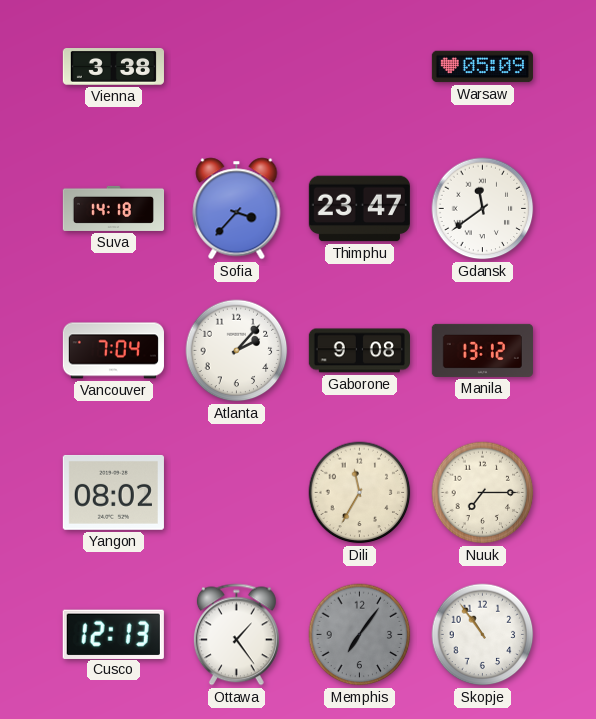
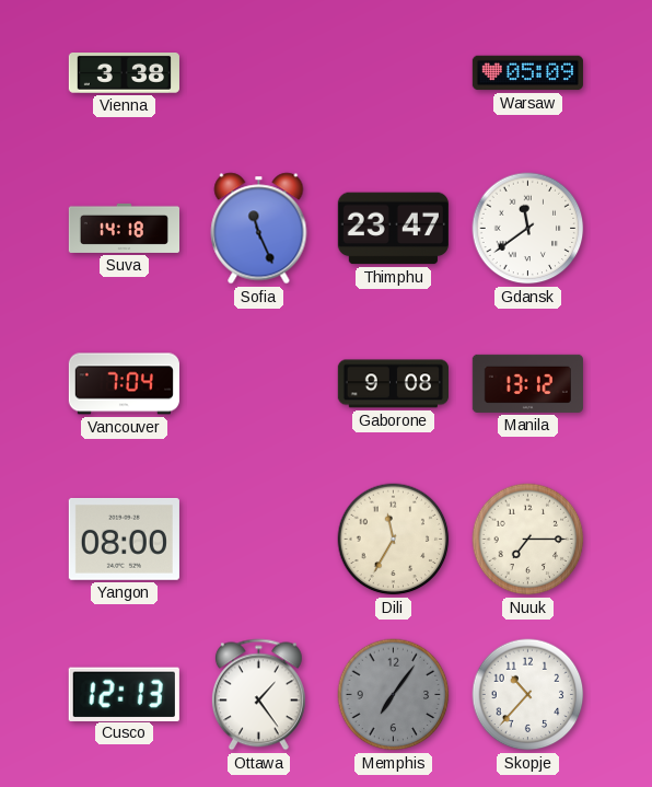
Sofia: 3:37 -> 11:26 (259, 229)
Atlanta: 2:07 -> none (237, 351)
Yangon: 08:02 -> 08:00 (124, 539)
Skopje: 10:54 -> 10:37 (528, 695)
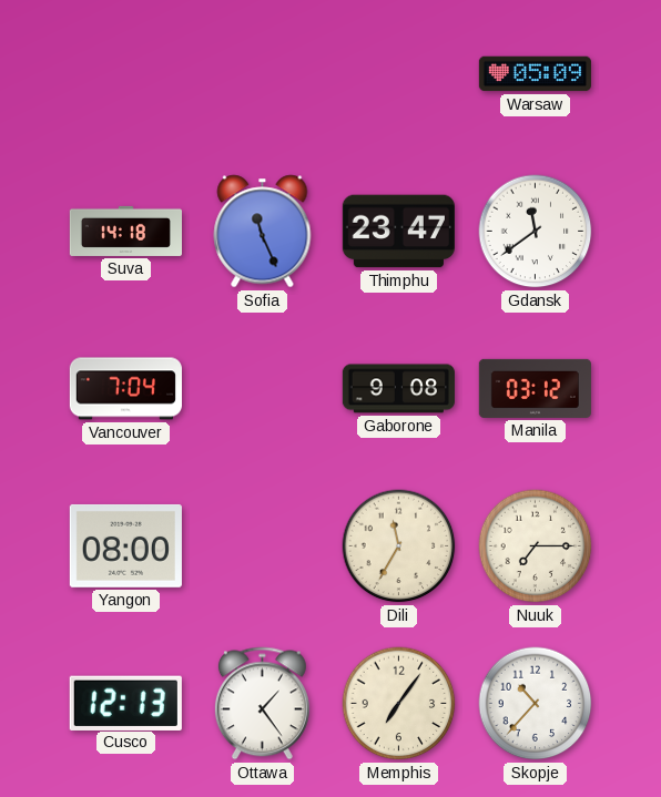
Vienna: 3:38 -> none (124, 73)
Manila: 13:12 -> 03:12 (535, 388)
Memphis dial: grey -> cream (399, 704)
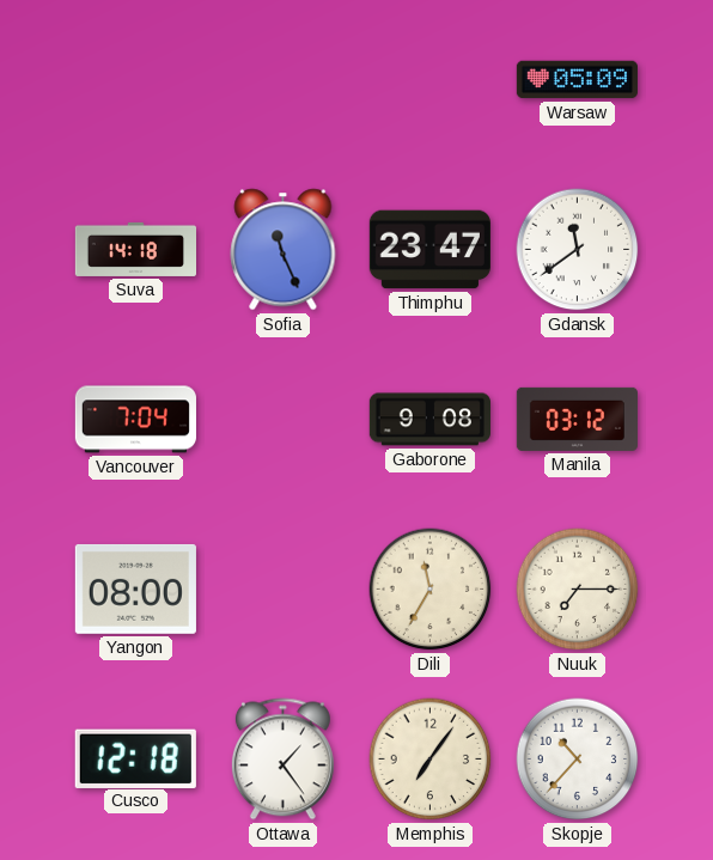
Cusco: 12:13 -> 12:18 (135, 758)
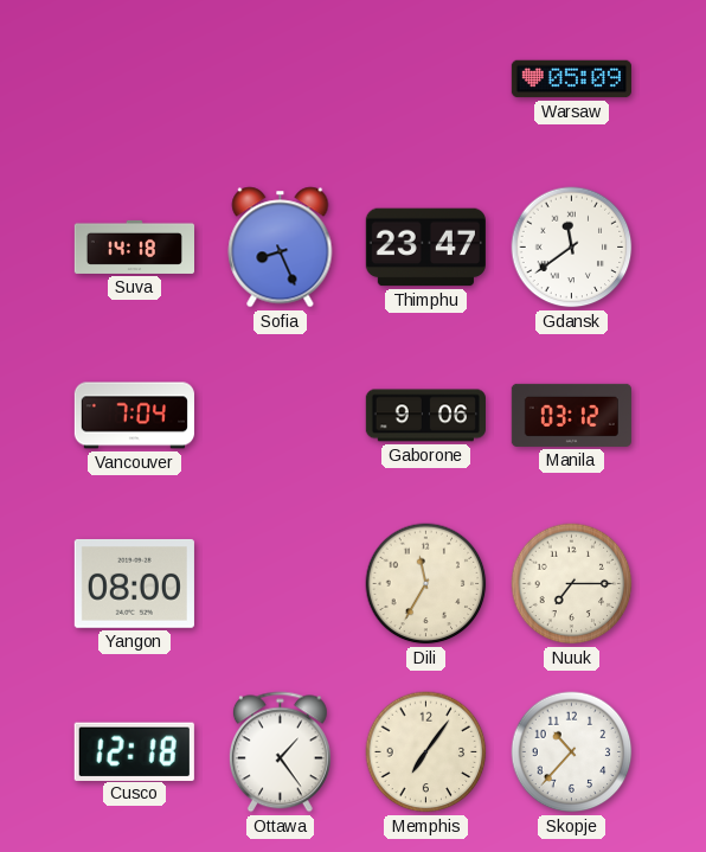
Sofia: 11:26 -> 8:26 (281, 248)
Gaborone: 9:08 -> 9:06 (425, 416)
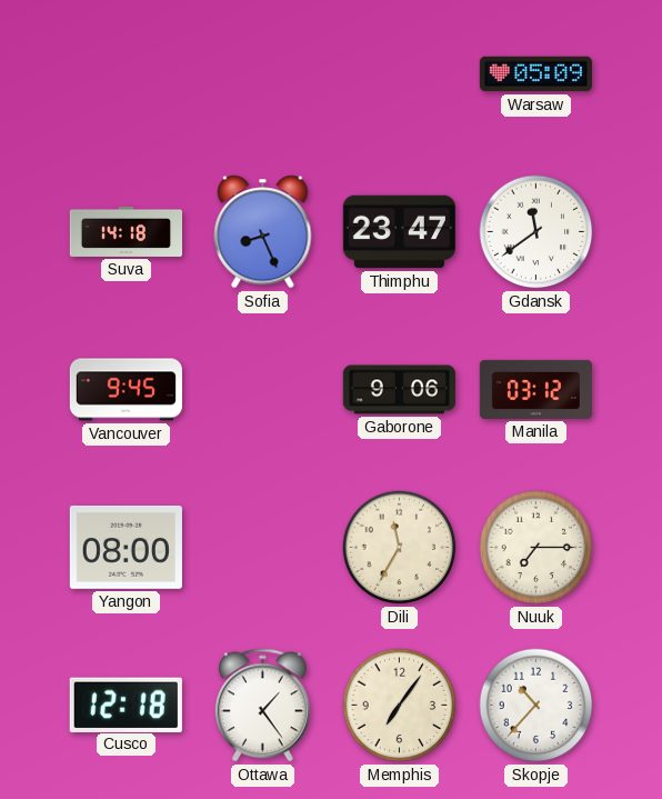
Vancouver: 7:04 -> 9:45 (126, 390)
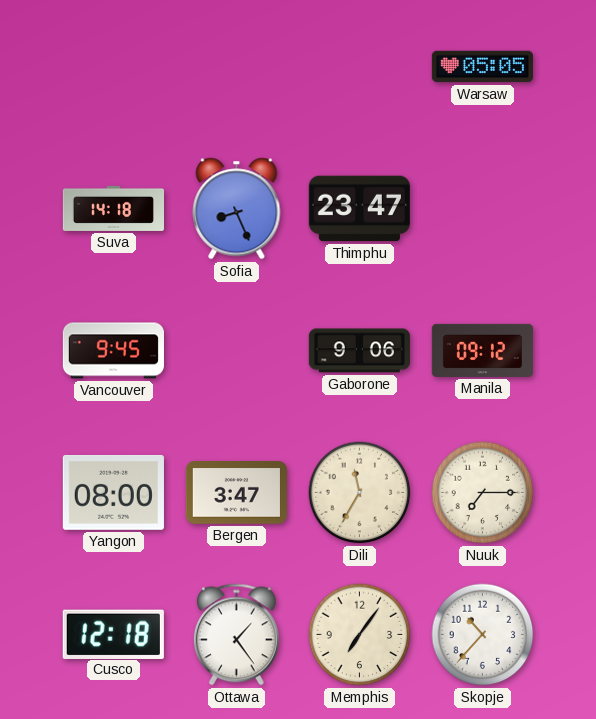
Warsaw: 05:09 -> 05:05 (482, 67)
Gdansk: 11:39 -> none (536, 232)
Manila: 03:12 -> 09:12 (482, 350)
Bergen: none -> 3:47 (236, 493)
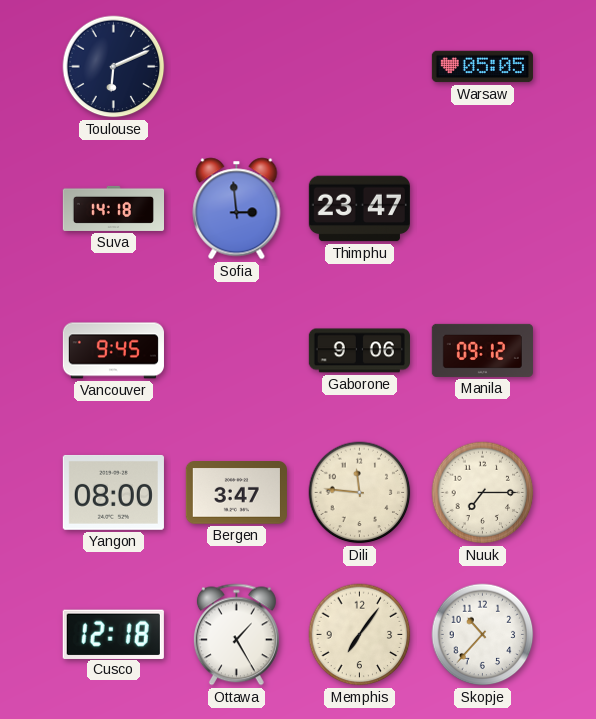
Toulouse: none -> 6:11 (114, 67)
Sofia: 8:26 -> 2:59 (237, 209)
Dili: 11:35 -> 11:46 (360, 493)
Ottawa: 1:24 -> 1:25 (236, 635)
